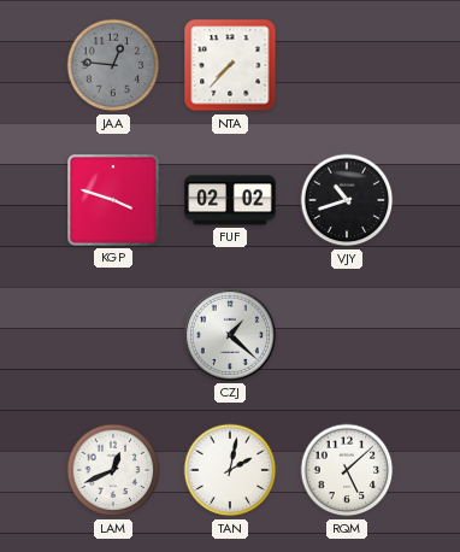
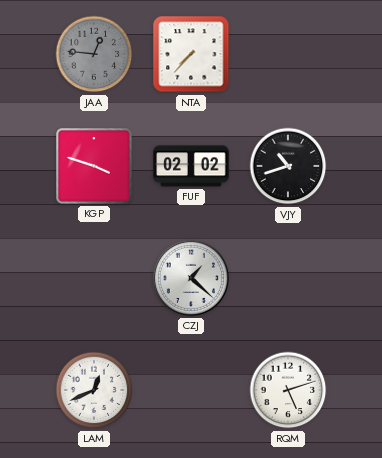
TAN: 2:02 -> none (230, 470)
RQM: 5:08 -> 5:12 (288, 390)
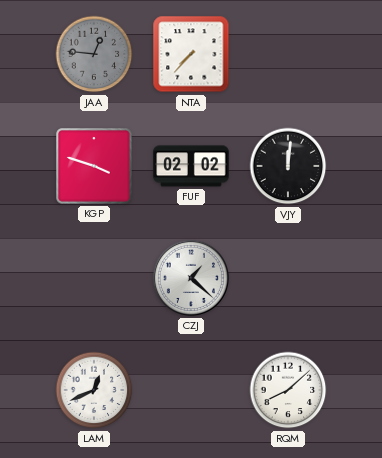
VJY: 10:42 -> 12:01 (288, 166)
RQM: 5:12 -> 8:08 (288, 390)
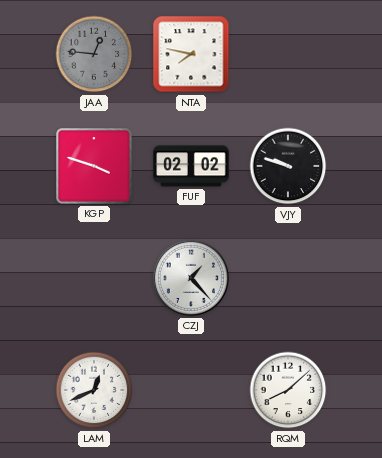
NTA: 7:37 -> 7:47 (191, 54)
VJY: 12:01 -> 9:48 (288, 166)
CZJ: 1:22 -> 1:23 (191, 278)
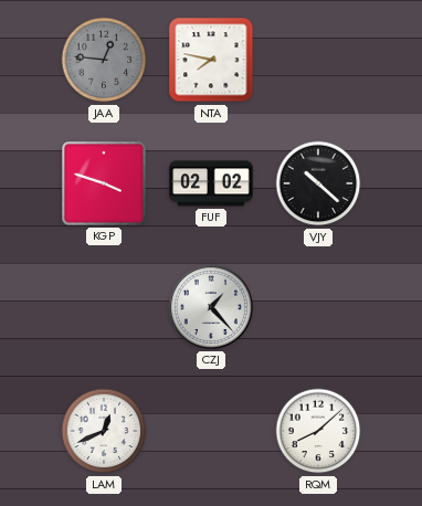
VJY: 9:48 -> 10:22 (318, 183)
